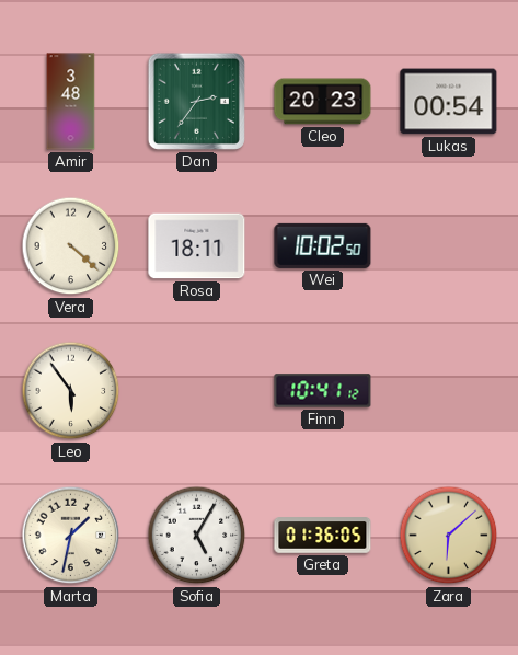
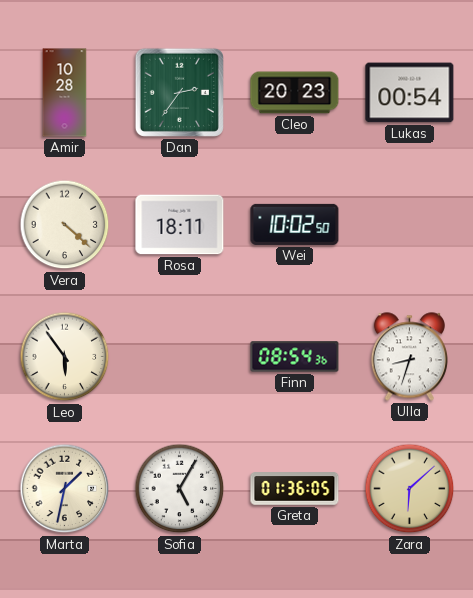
Amir: 3:48 -> 10:28 (65, 93)
Finn: 10:41 -> 08:54 (295, 357)
Ulla: none -> 8:33 (409, 357)
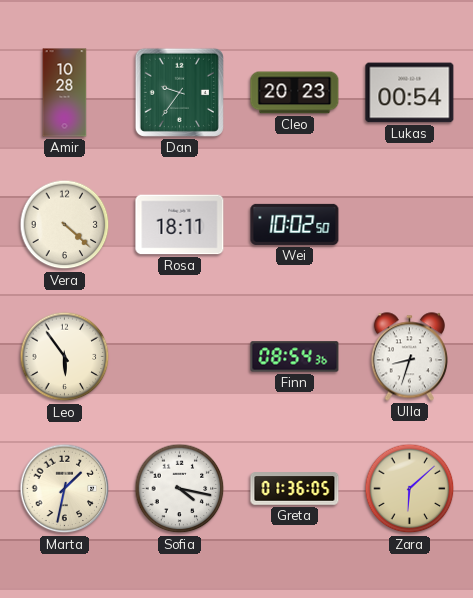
Dan: 2:36 -> 9:36 (179, 92)
Sofia: 5:05 -> 4:17 (180, 489)
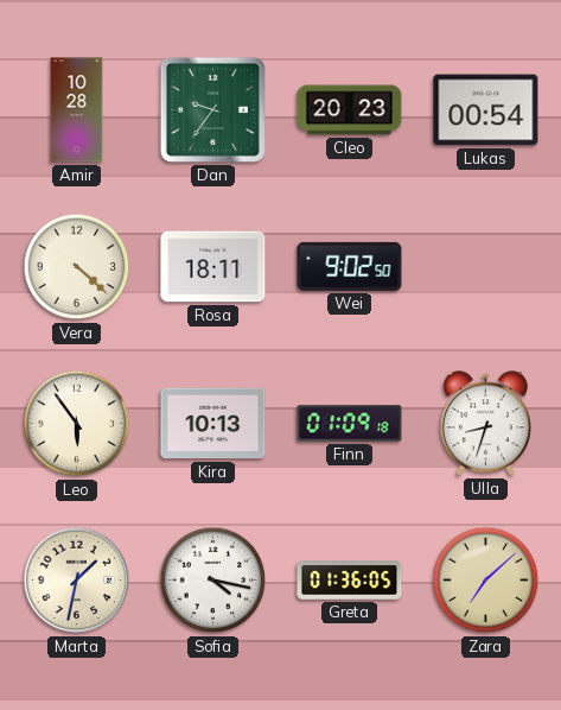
Wei: 10:02 -> 9:02 (350, 266)
Kira: none -> 10:13 (213, 424)
Finn: 08:54 -> 01:09 (350, 424)
Zara: 6:08 -> 7:08 (486, 581)
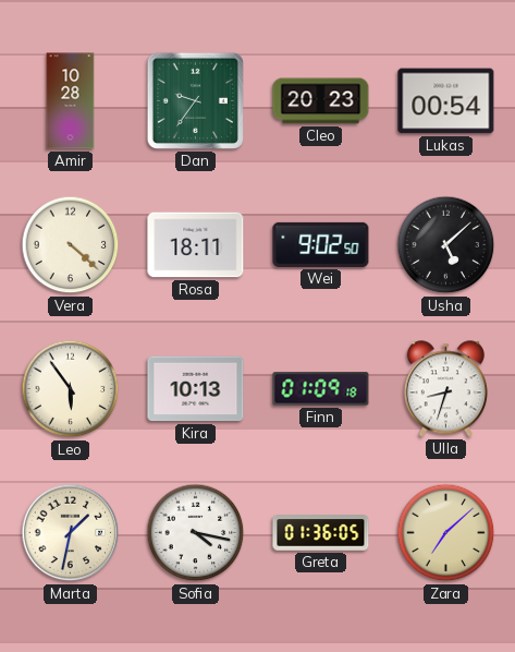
Usha: none -> 5:08 (446, 245)
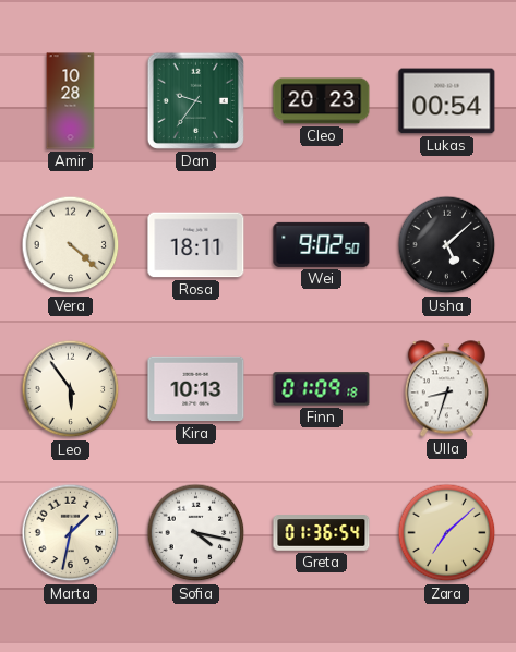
Greta: 01:36:05 -> 01:36:54 (322, 533)
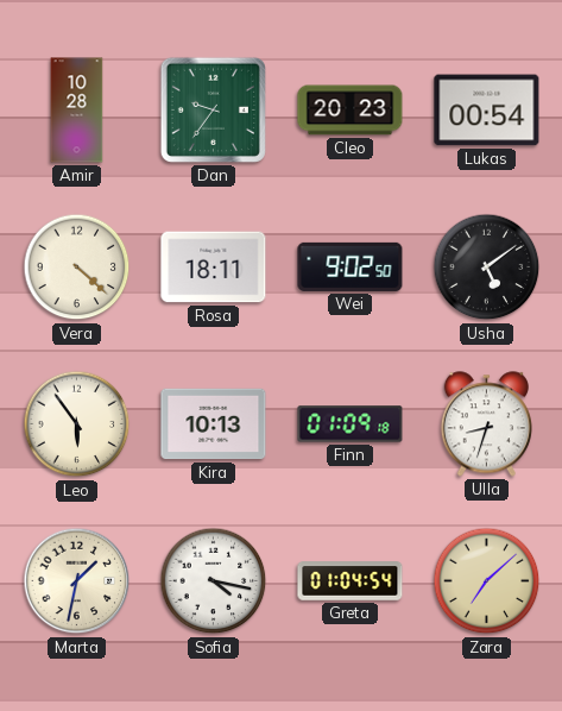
Usha: 5:08 -> 5:09 (487, 268)
Greta: 01:36 -> 01:04 (351, 581)
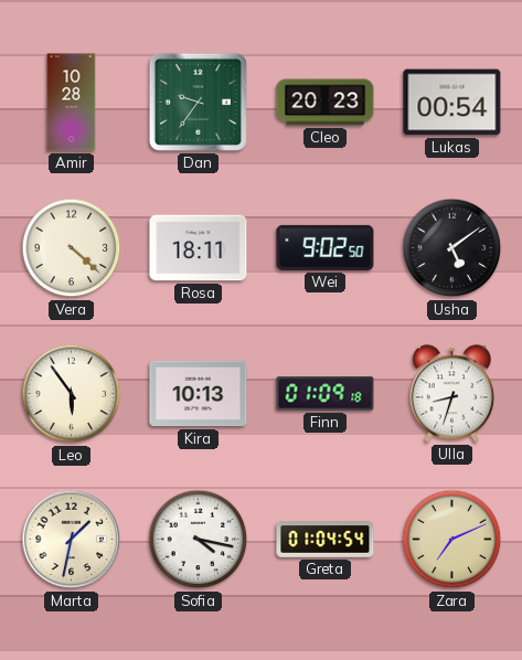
Zara: 7:08 -> 7:11 (452, 540)
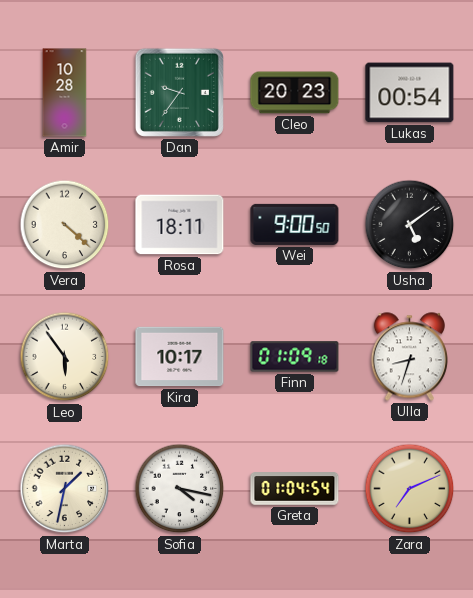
Wei: 9:02 -> 9:00 (295, 224)
Kira: 10:13 -> 10:17 (180, 357)
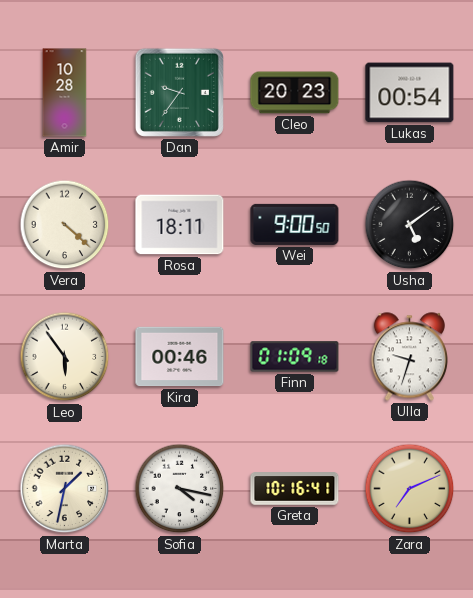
Kira: 10:17 -> 00:46 (180, 357)
Ulla: 8:33 -> 9:33 (409, 357)
Greta: 01:04 -> 10:16 (295, 489)
